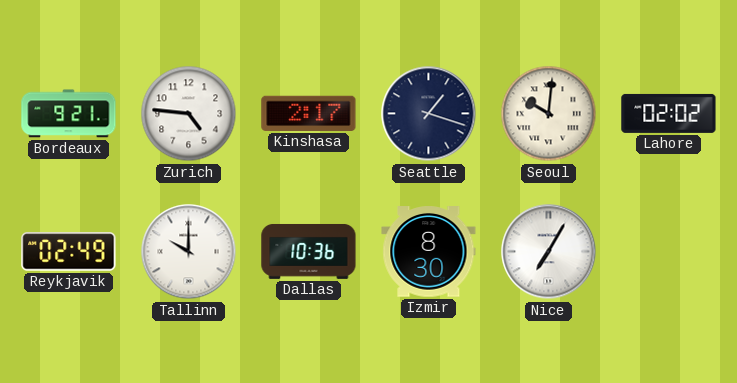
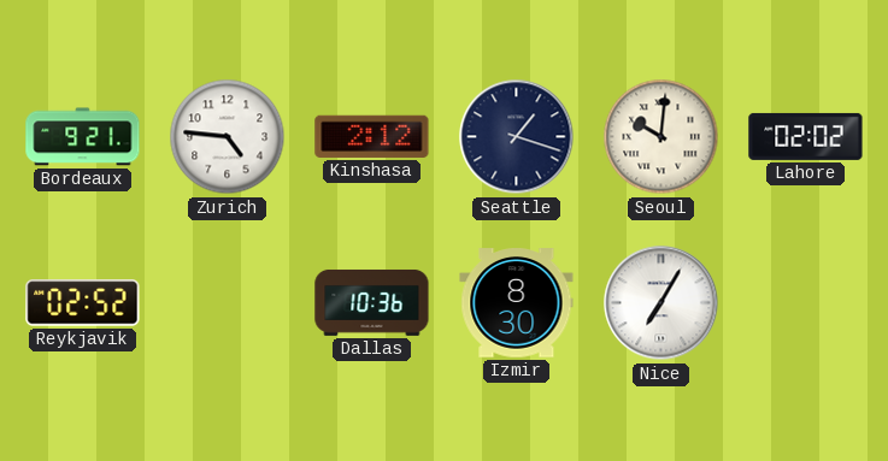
Kinshasa: 2:17 -> 2:12 (372, 136)
Reykjavik: 02:49 -> 02:52 (83, 303)
Tallinn: 10:00 -> none (189, 252)
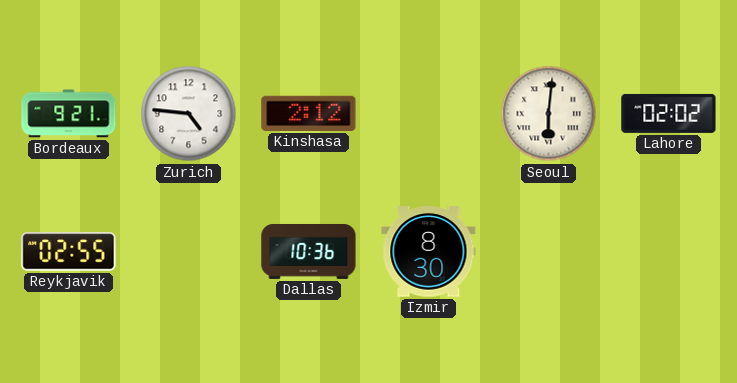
Seattle: 1:18 -> none (517, 137)
Seoul: 10:01 -> 6:01 (549, 114)
Reykjavik: 02:52 -> 02:55 (69, 252)
Nice: 7:05 -> none (661, 303)
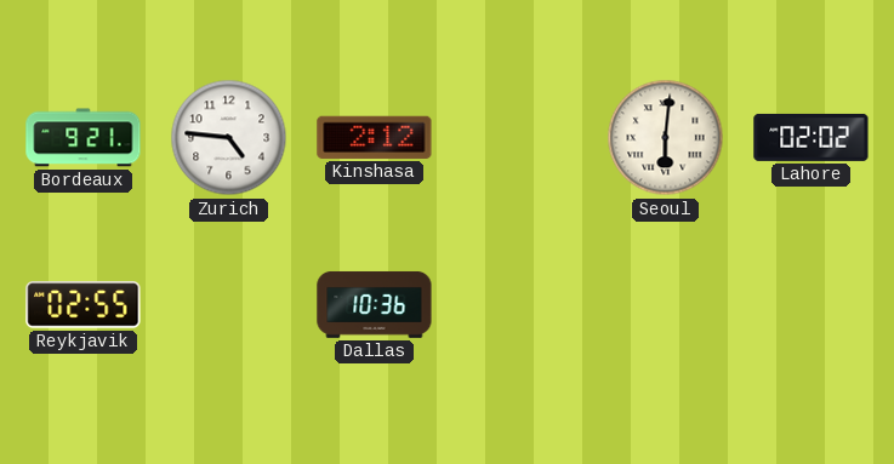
Izmir: 8:30 -> none (429, 252)
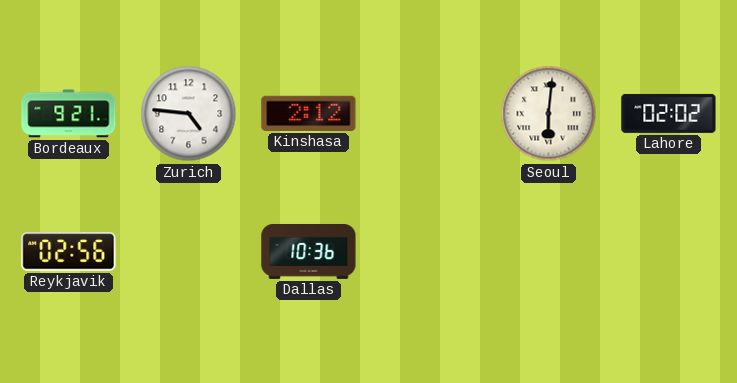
Reykjavik: 02:55 -> 02:56 (69, 252)
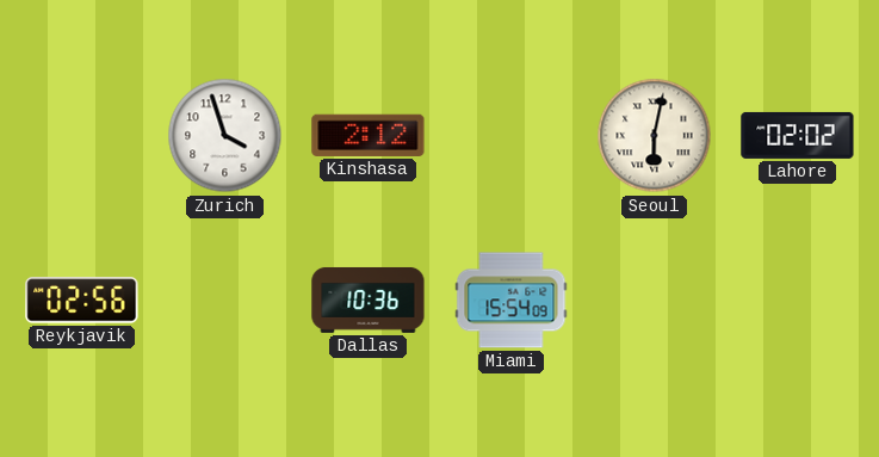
Bordeaux: 9:21 -> none (69, 114)
Zurich: 4:46 -> 3:57 (225, 136)
Seoul: 6:01 -> 6:02 (655, 136)
Miami: none -> 15:54 (512, 301)
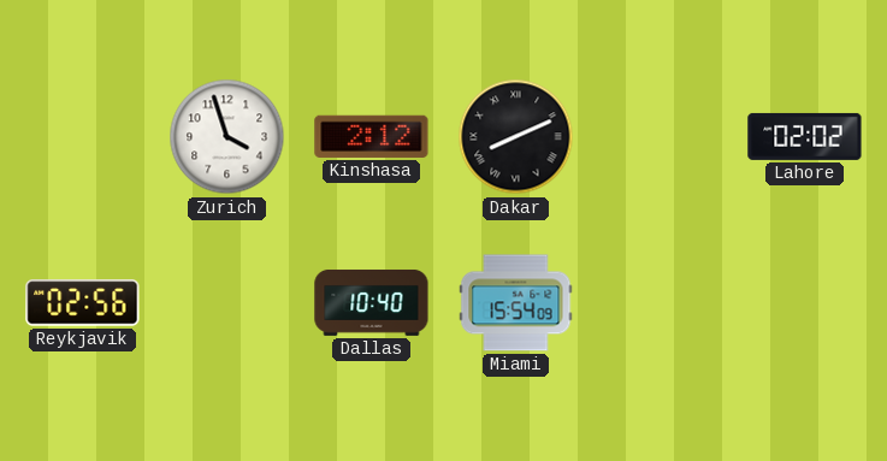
Dakar: none -> 8:11 (516, 137)
Seoul: 6:02 -> none (655, 136)
Dallas: 10:36 -> 10:40 (372, 302)
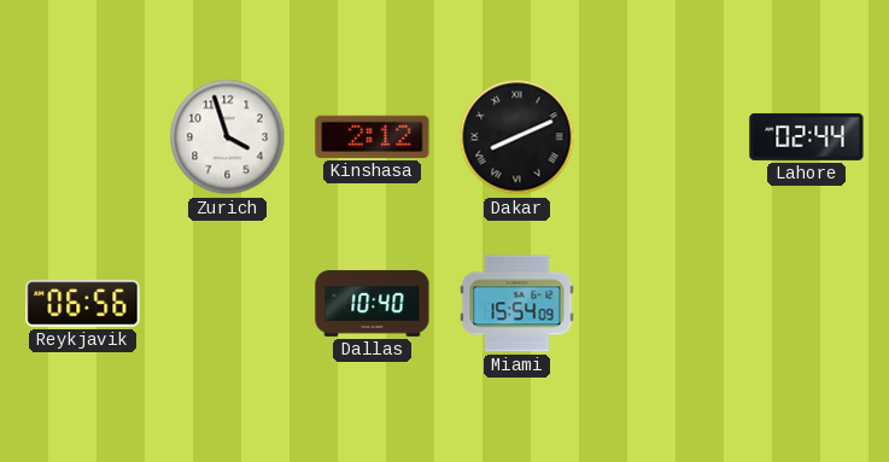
Lahore: 02:02 -> 02:44 (807, 136)
Reykjavik: 02:56 -> 06:56 (83, 304)
